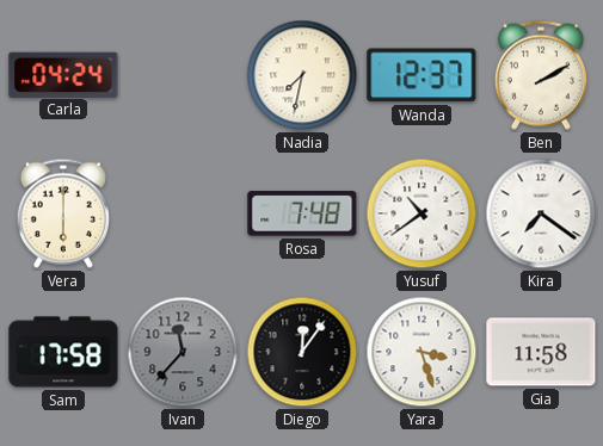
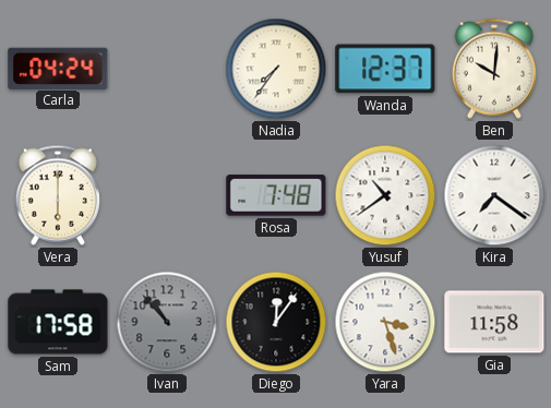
Nadia: 7:32 -> 7:36 (276, 69)
Ben: 2:10 -> 10:01 (494, 69)
Ivan: 11:37 -> 10:53 (167, 322)
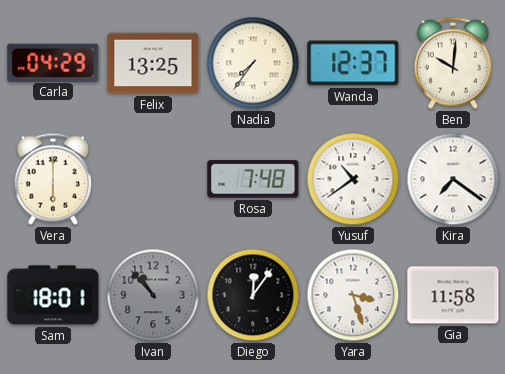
Carla: 04:24 -> 04:29 (53, 62)
Felix: none -> 13:25 (153, 63)
Sam: 17:58 -> 18:01 (53, 295)
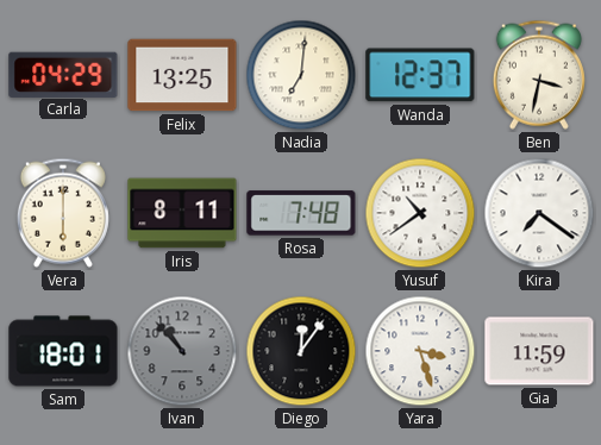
Nadia: 7:36 -> 7:01 (301, 75)
Ben: 10:01 -> 3:32 (539, 75)
Iris: none -> 8:11 (182, 213)
Gia: 11:58 -> 11:59 (539, 351)
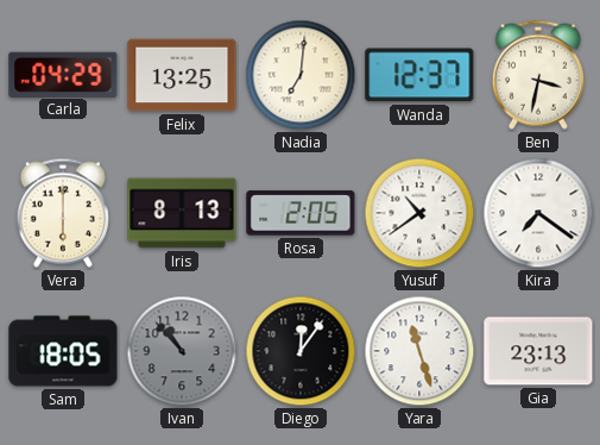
Iris: 8:11 -> 8:13 (182, 213)
Rosa: 7:48 -> 2:05 (301, 213)
Sam: 18:01 -> 18:05 (63, 351)
Yara: 3:27 -> 11:27 (419, 351)
Gia: 11:59 -> 23:13 (538, 351)
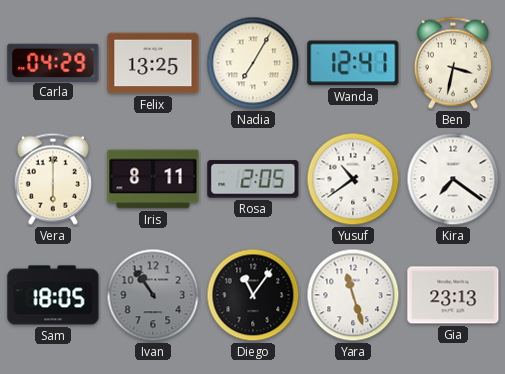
Nadia: 7:01 -> 7:05 (253, 63)
Wanda: 12:37 -> 12:41 (353, 63)
Iris: 8:13 -> 8:11 (153, 179)
Ivan: 10:53 -> 10:54 (153, 295)
Diego: 12:06 -> 11:06 (253, 295)
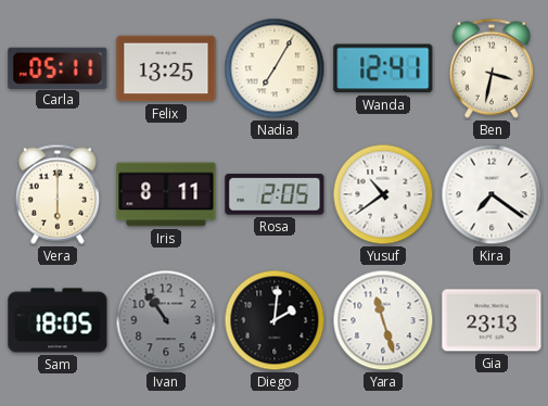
Carla: 04:29 -> 05:11 (58, 67)
Diego: 11:06 -> 2:01 (275, 320)
